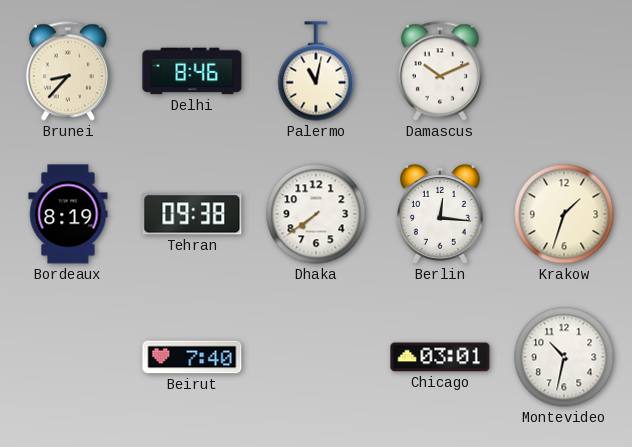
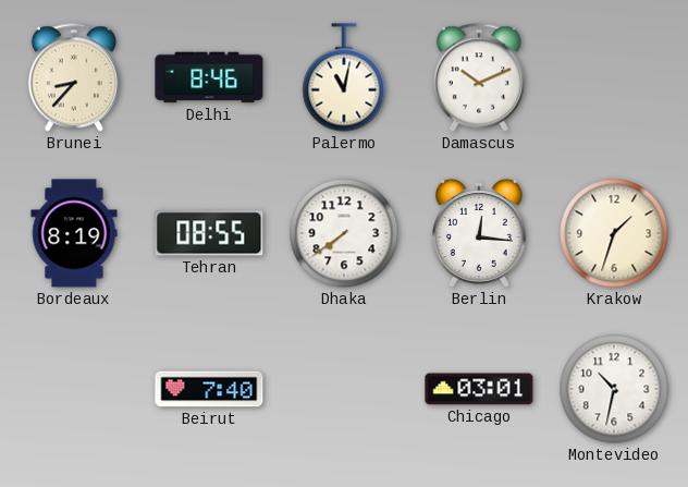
Tehran: 09:38 -> 08:55 (209, 233)
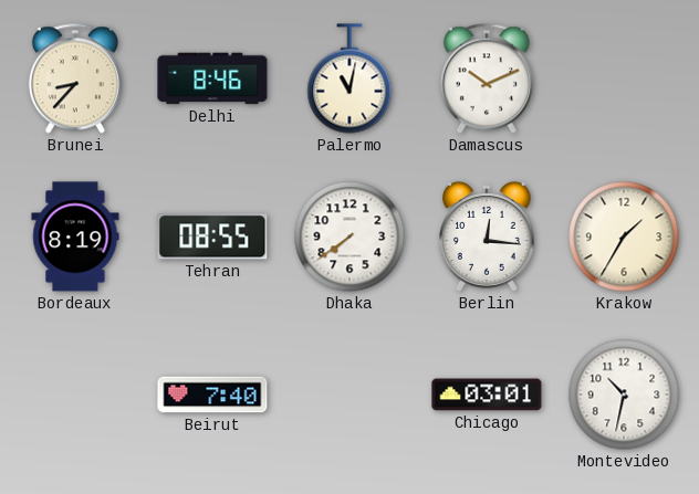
Krakow: 1:33 -> 1:35 (624, 237)
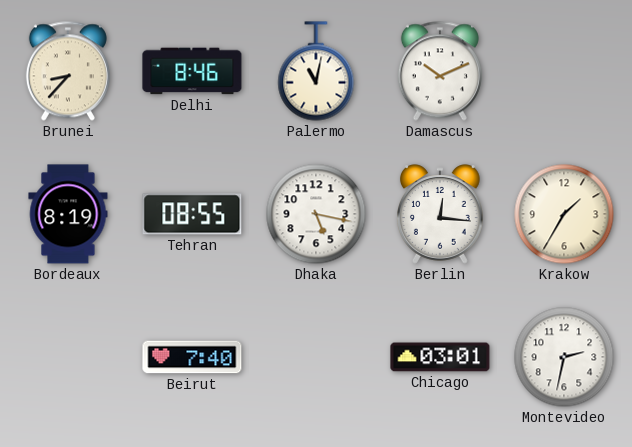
Dhaka: 7:39 -> 5:17 (316, 214)
Montevideo: 10:32 -> 2:32 (564, 357)
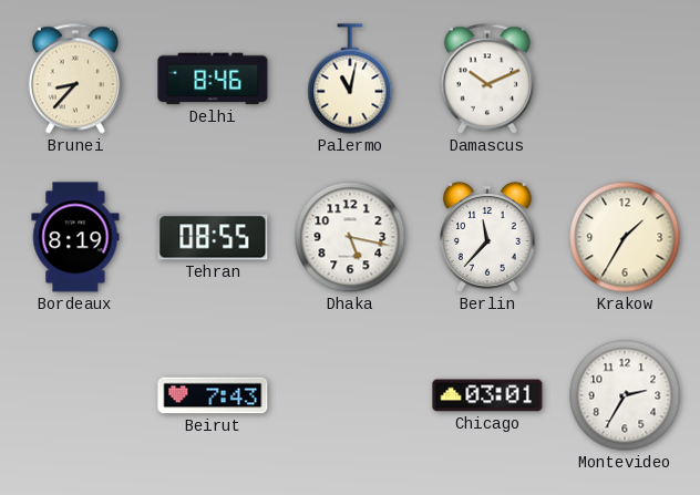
Berlin: 12:16 -> 11:37 (488, 237)
Beirut: 7:40 -> 7:43 (213, 395)
Montevideo: 2:32 -> 2:35 (625, 395)
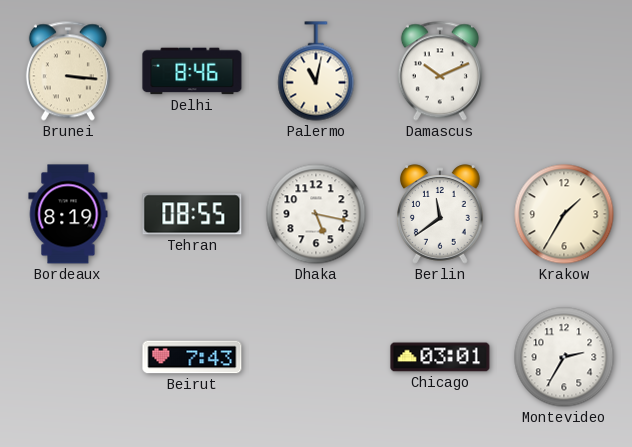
Brunei: 8:37 -> 3:16 (68, 71)
Berlin: 11:37 -> 11:39 (441, 214)
